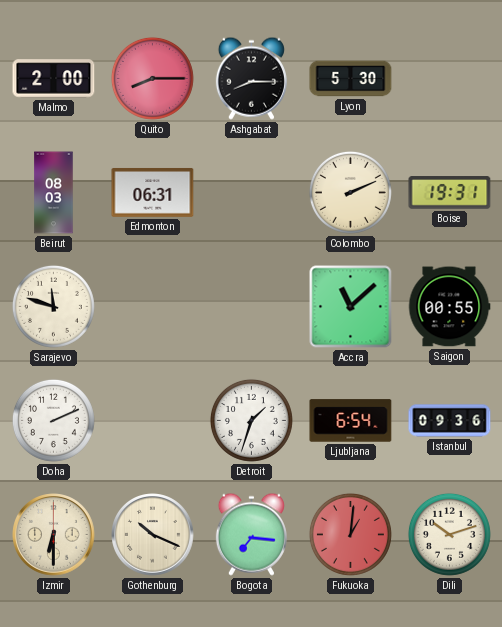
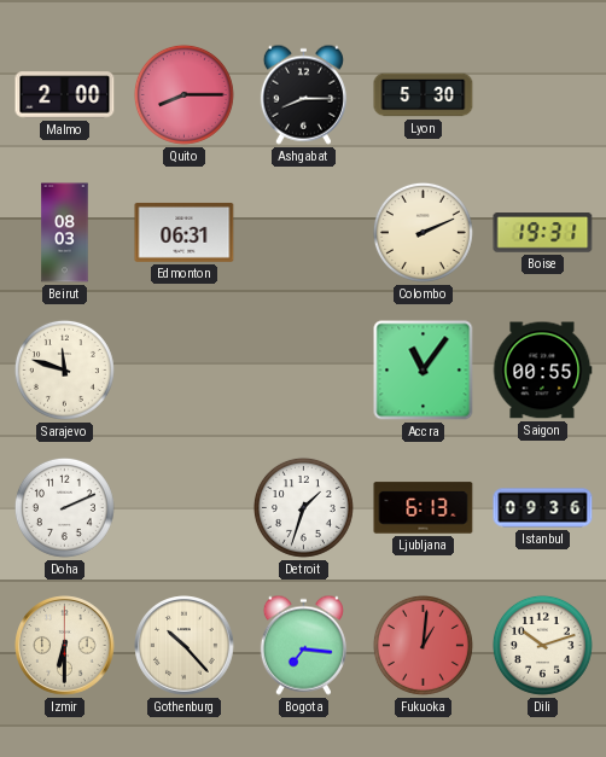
Accra: 11:08 -> 11:06 (424, 371)
Ljubljana: 6:54 -> 6:13 (424, 508)
Gothenburg: 10:19 -> 10:23 (185, 646)
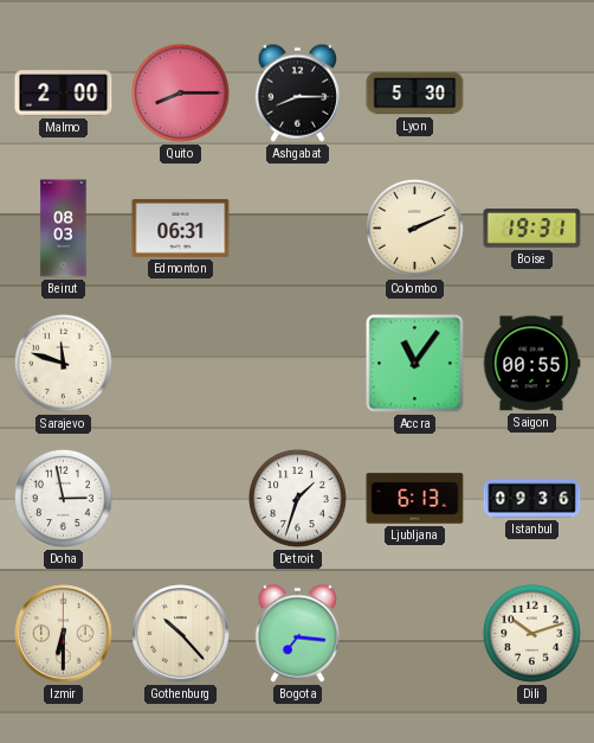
Doha: 2:11 -> 2:58 (63, 498)
Fukuoka: 1:01 -> none (423, 645)
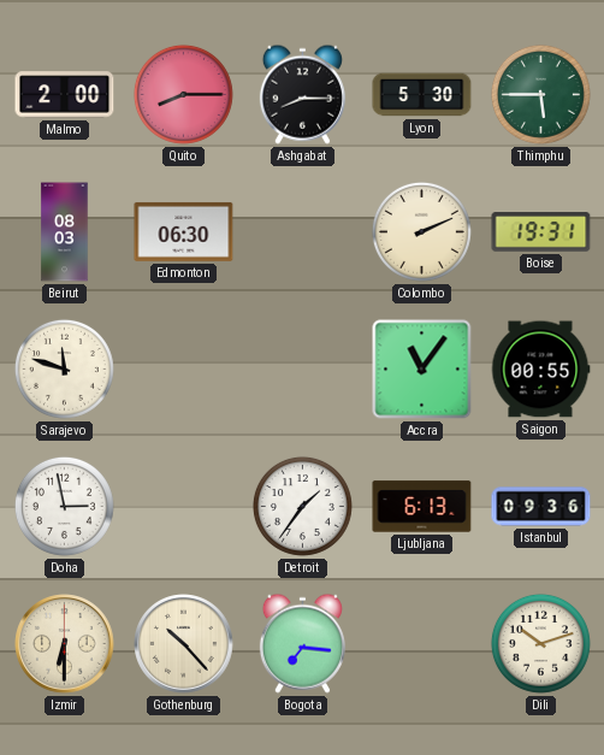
Thimphu: none -> 5:45 (540, 94)
Edmonton: 06:31 -> 06:30 (184, 231)
Detroit: 1:33 -> 1:36 (302, 506)
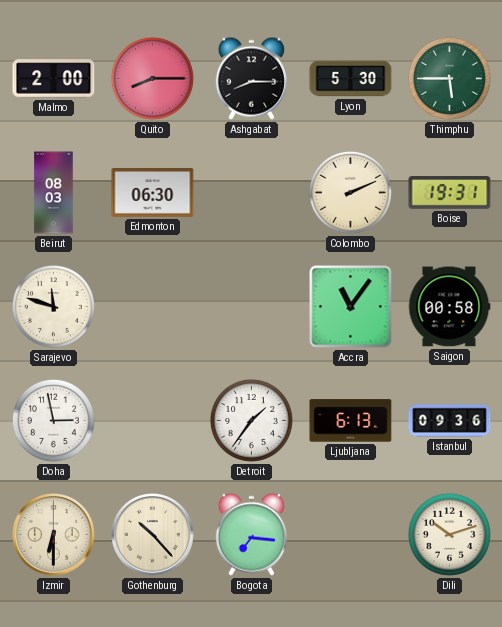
Saigon: 00:55 -> 00:58 (449, 307)
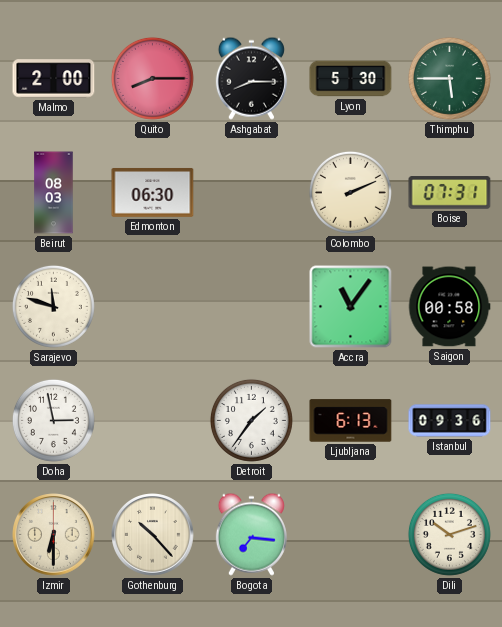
Boise: 19:31 -> 07:31 (450, 193)
